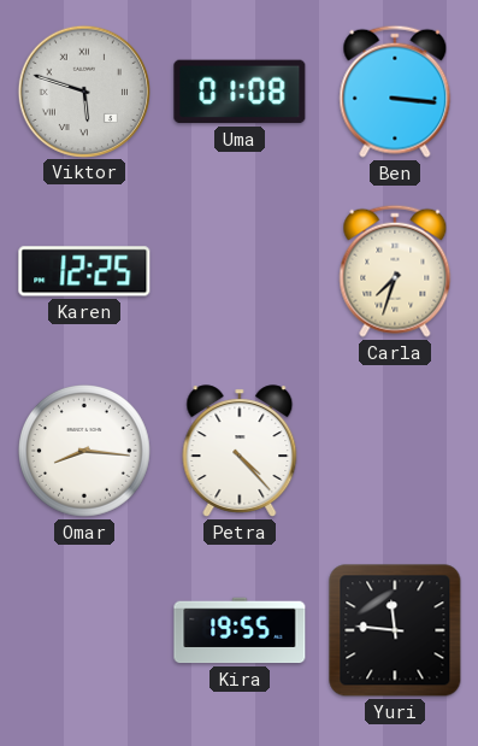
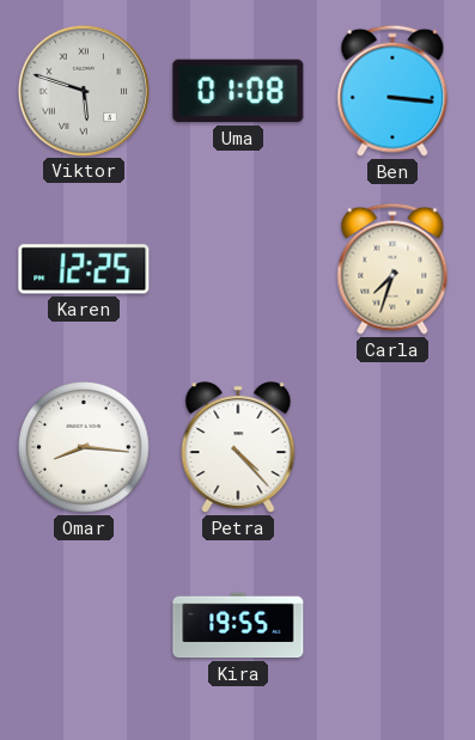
Yuri: 11:46 -> none (395, 630)
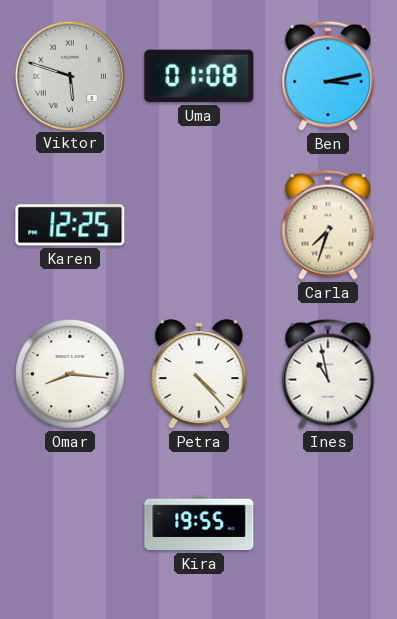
Ben: 3:16 -> 3:13 (328, 76)
Ines: none -> 10:58 (328, 374)
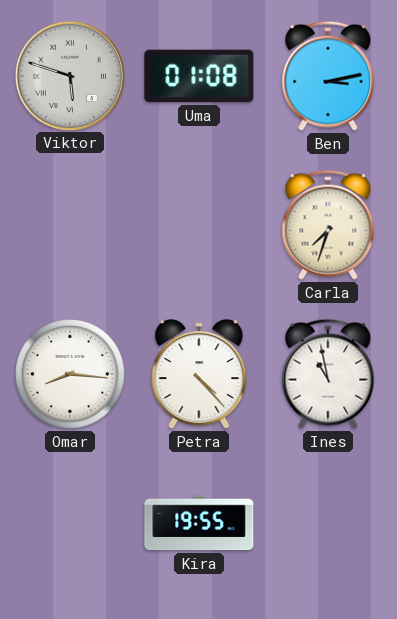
Karen: 12:25 -> none (70, 225)
